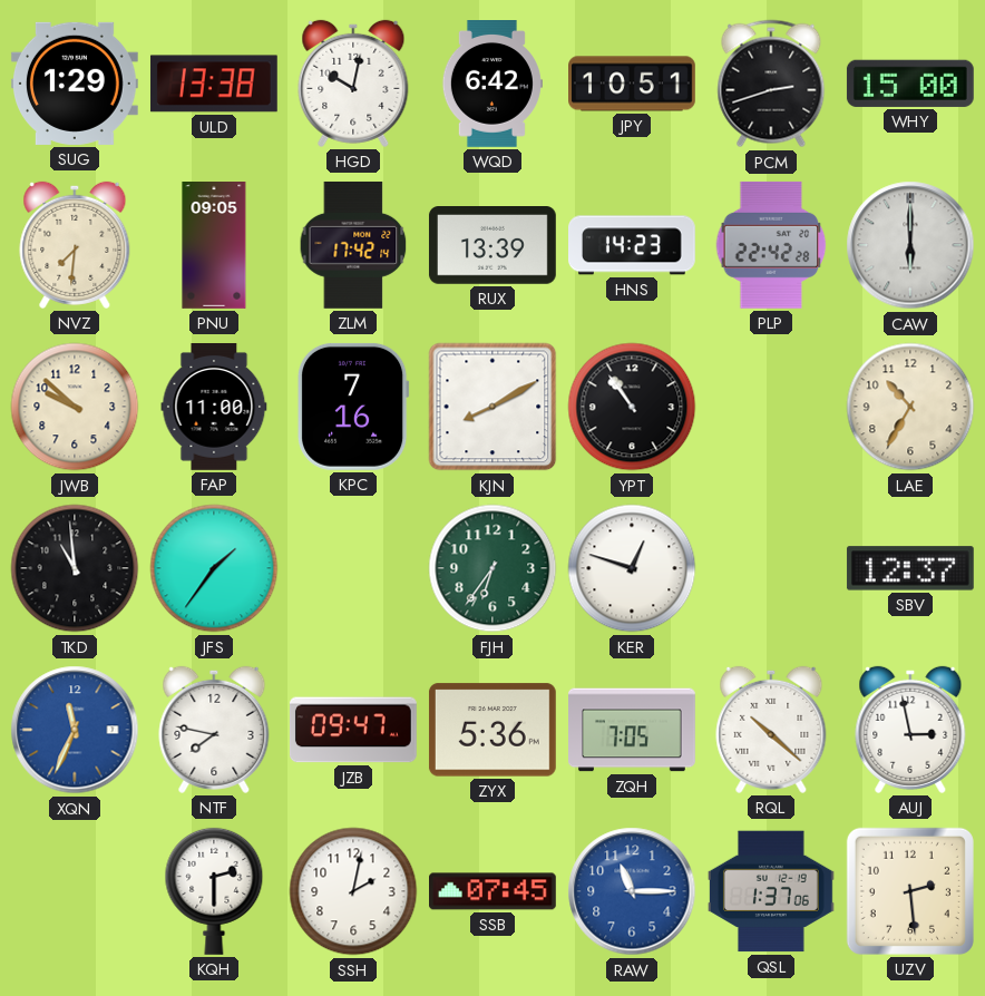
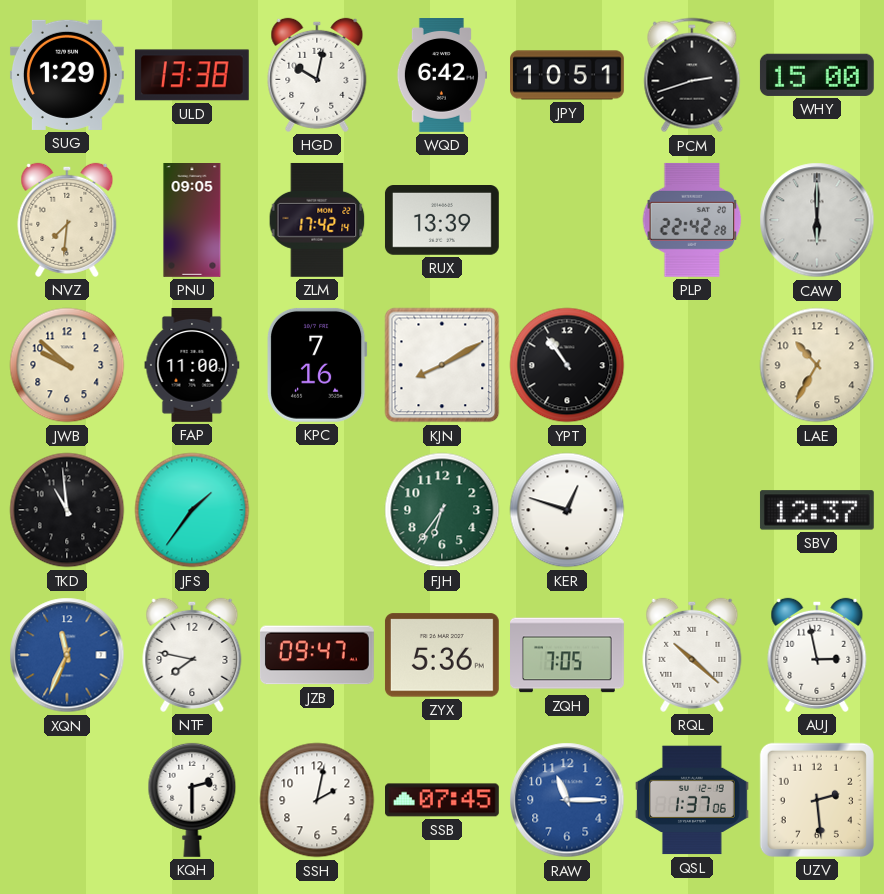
HNS: 14:23 -> none (633, 245)
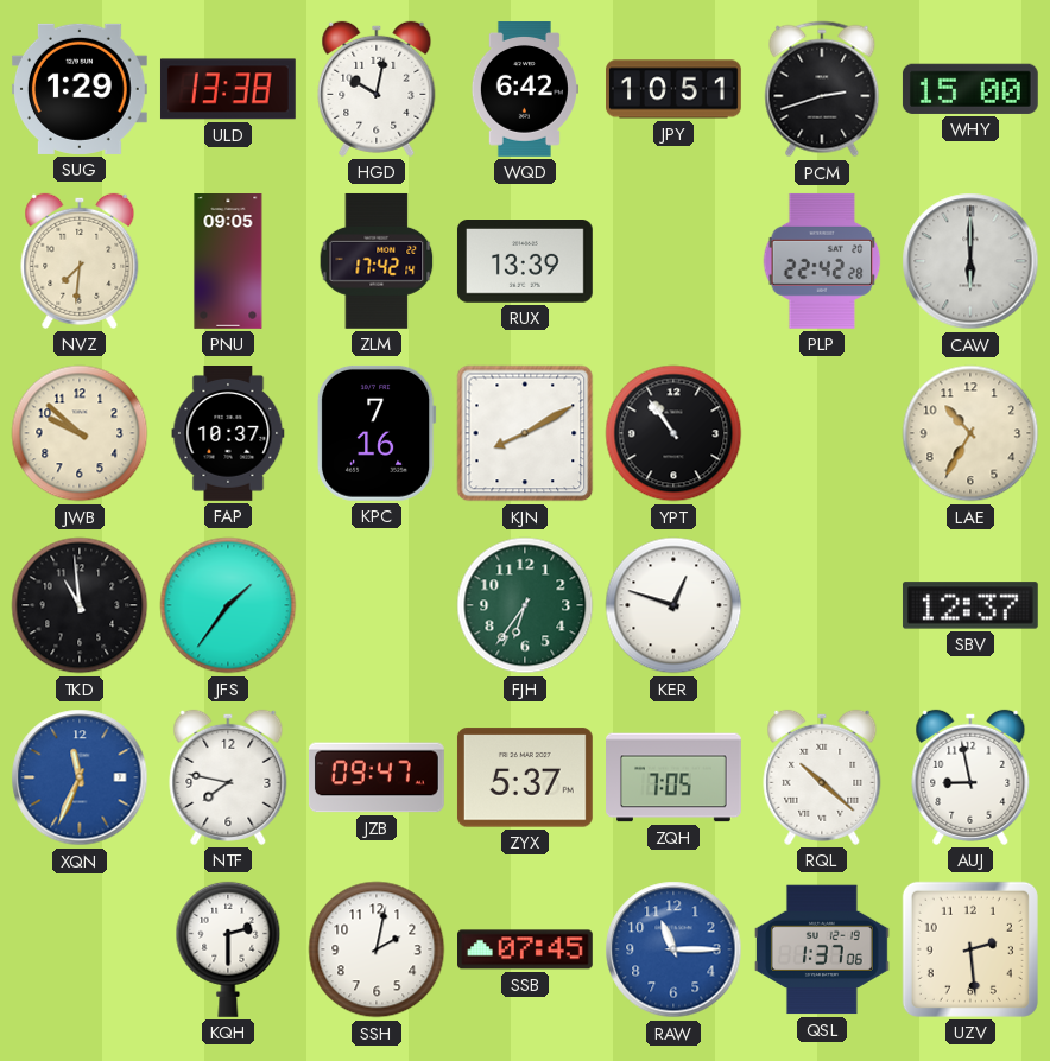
FAP: 11:00 -> 10:37 (228, 434)
ZYX: 5:36 -> 5:37 (525, 777)
AUJ: 2:58 -> 8:58 (970, 777)
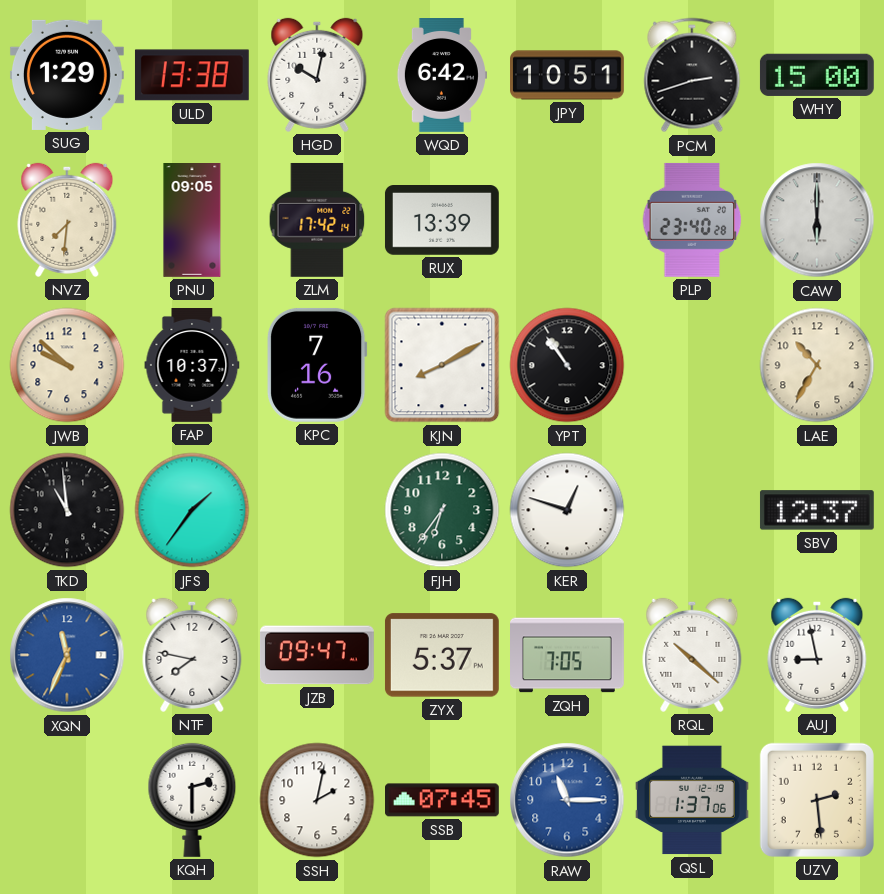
PLP: 22:42 -> 23:40 (692, 220)
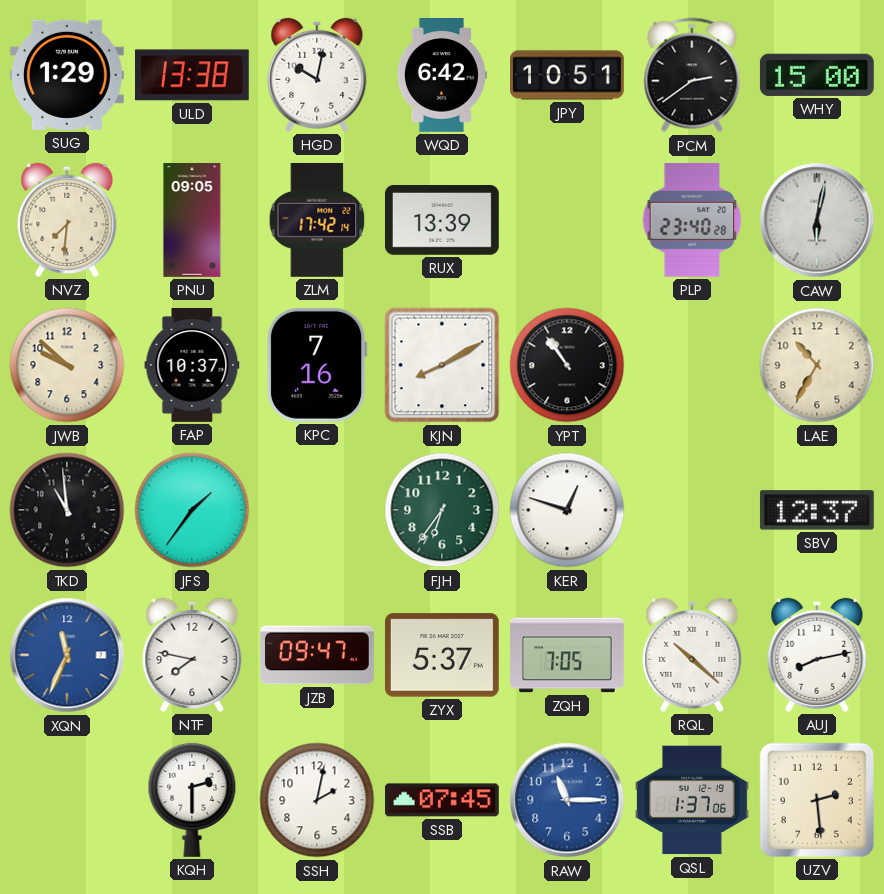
PCM: 2:42 -> 2:39 (692, 75)
CAW: 6:00 -> 6:02 (817, 220)
AUJ: 8:58 -> 8:13 (817, 655)
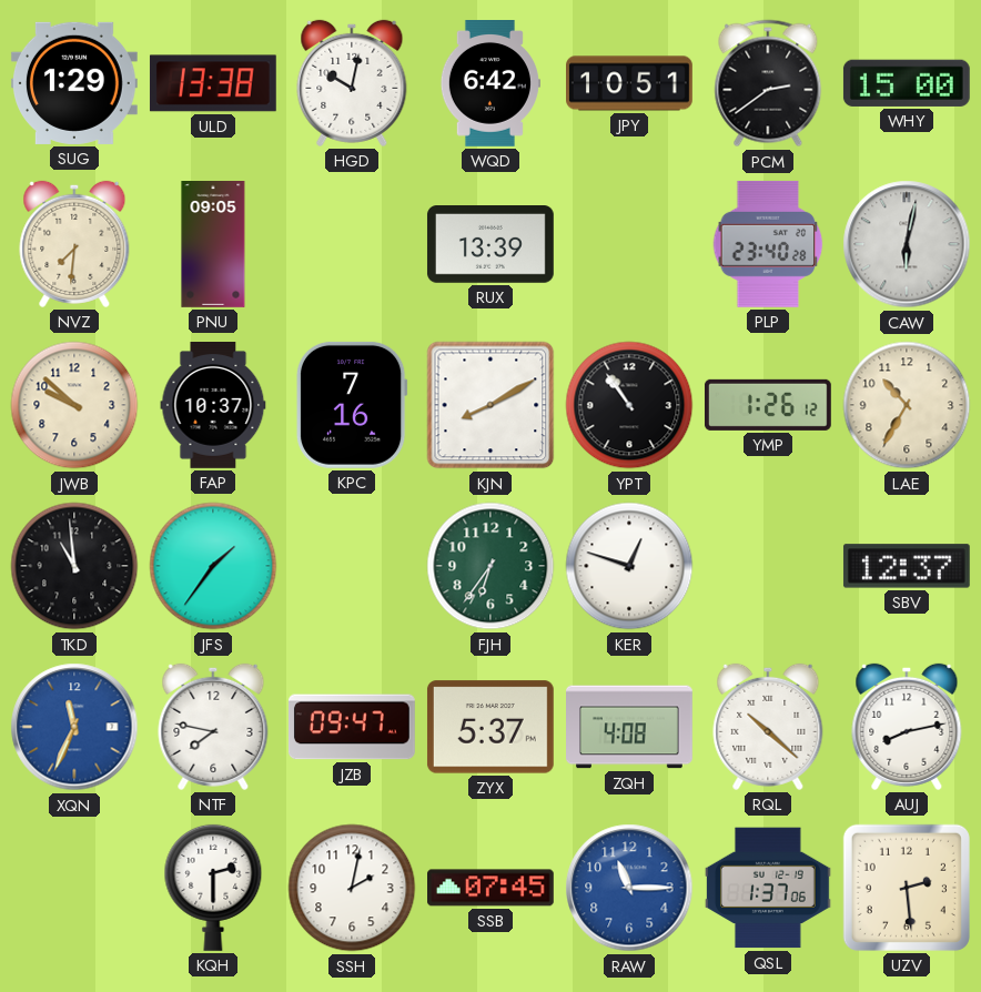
ZLM: 17:42 -> none (317, 220)
YMP: none -> 1:26 (768, 405)
ZQH: 7:05 -> 4:08 (630, 727)
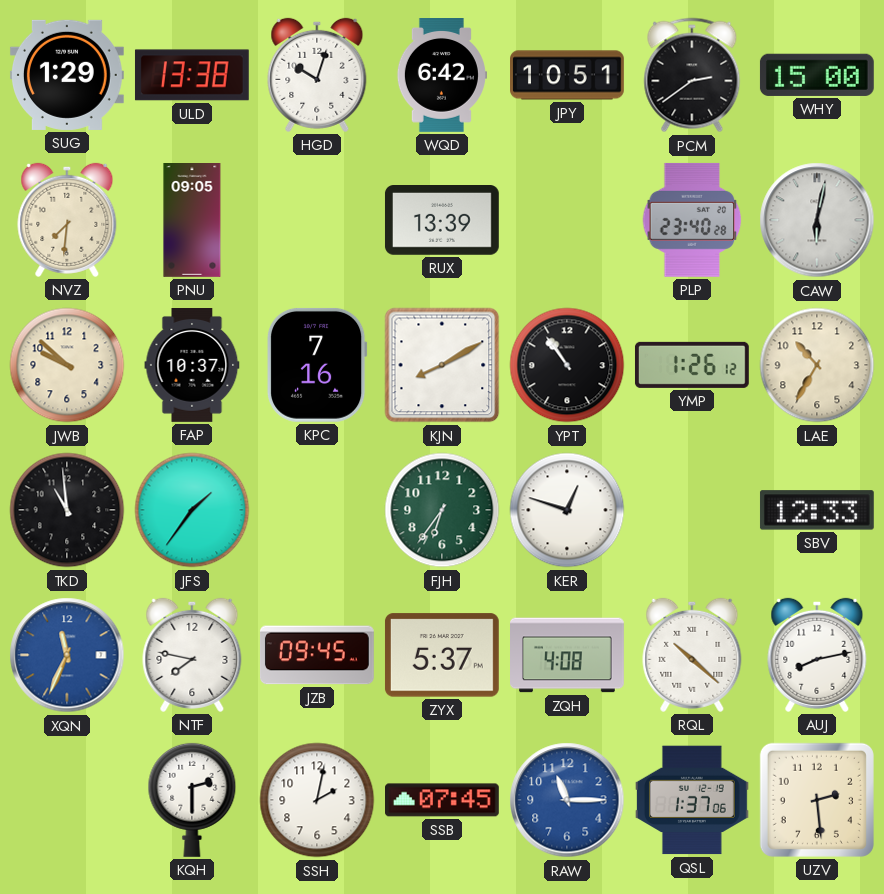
HGD: 10:02 -> 10:03 (317, 75)
SBV: 12:37 -> 12:33 (817, 510)
JZB: 09:47 -> 09:45 (317, 655)
